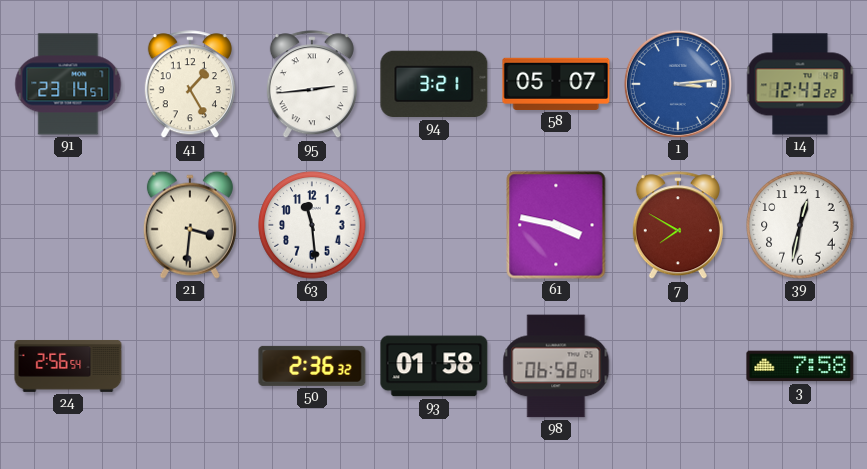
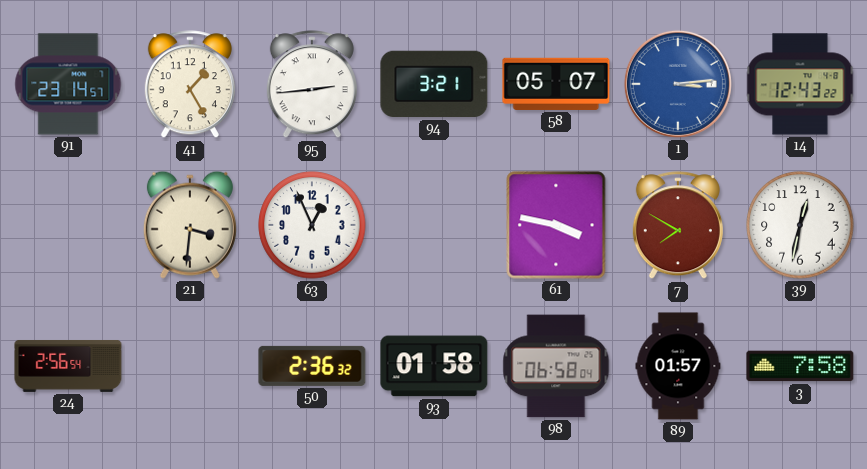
63: 11:29 -> 12:56 (312, 225)
89: none -> 01:57 (678, 366)
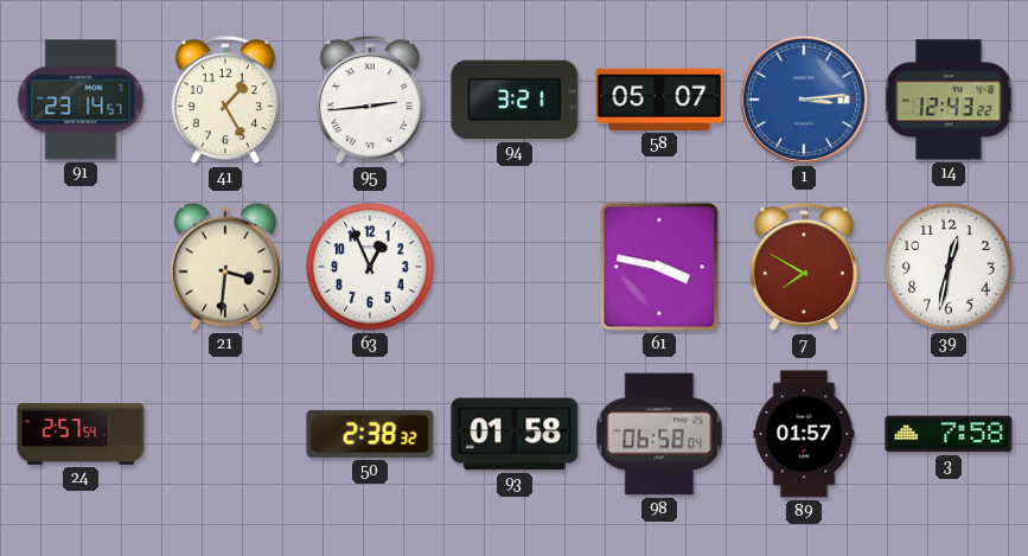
24: 2:56 -> 2:57 (81, 434)
50: 2:36 -> 2:38 (370, 434)
